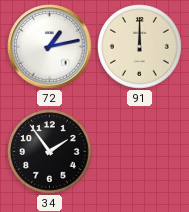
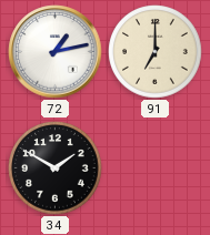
91: 12:00 -> 7:00 (156, 52)
34: 1:54 -> 1:50 (56, 168)
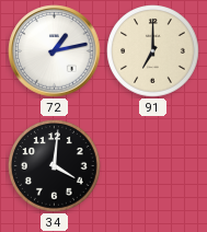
34: 1:50 -> 4:01 (55, 166)
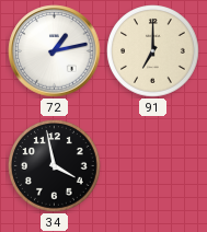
34: 4:01 -> 3:58 (55, 166)
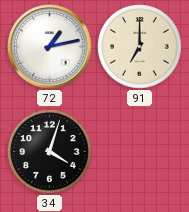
34: 3:58 -> 4:03 (50, 152)
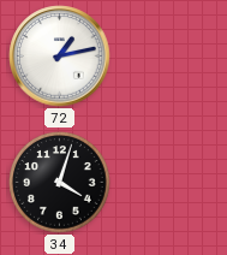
91: 7:00 -> none (140, 47)
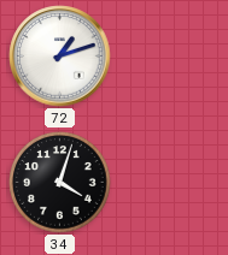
72: 1:13 -> 1:12 (60, 57)
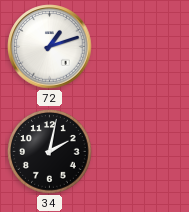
34: 4:03 -> 2:02 (50, 152)
